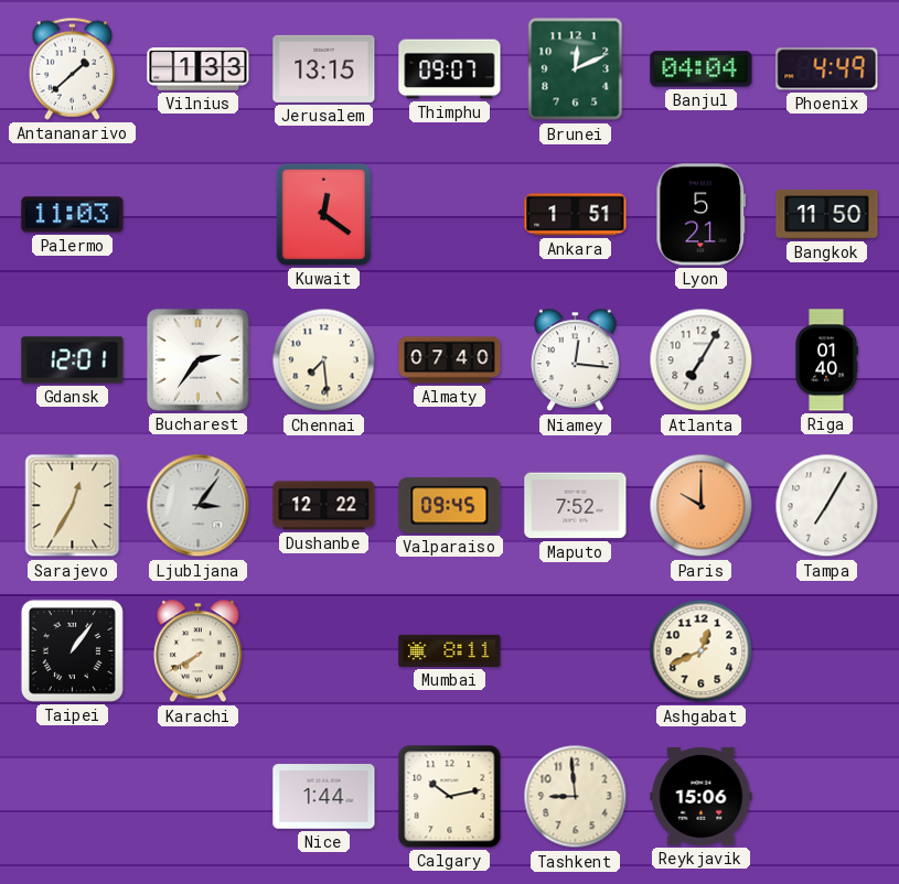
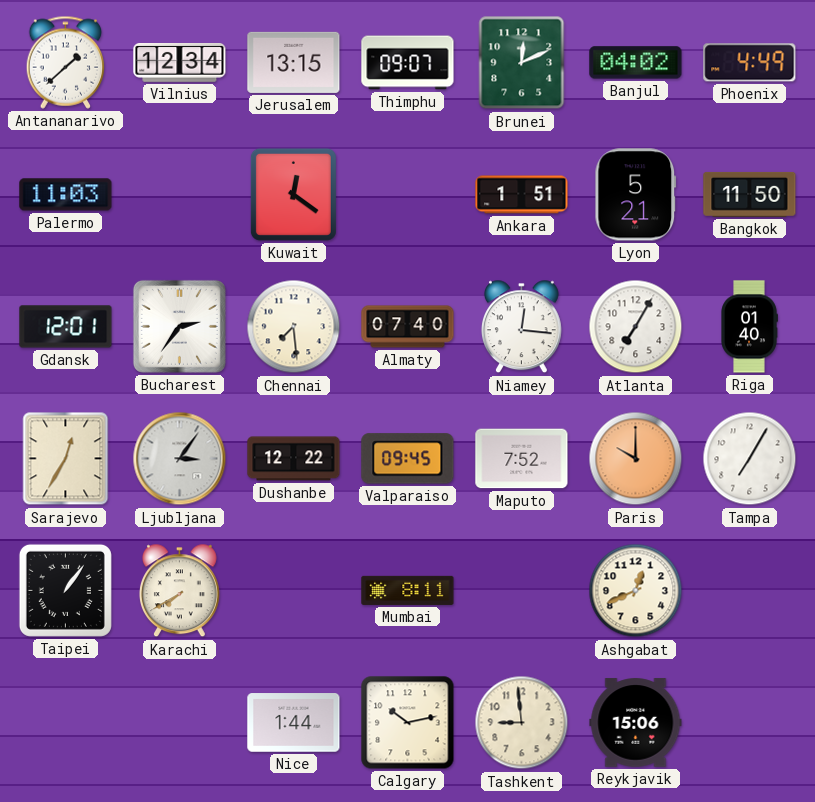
Vilnius: 1:33 -> 12:34 (180, 63)
Banjul: 04:04 -> 04:02 (636, 63)
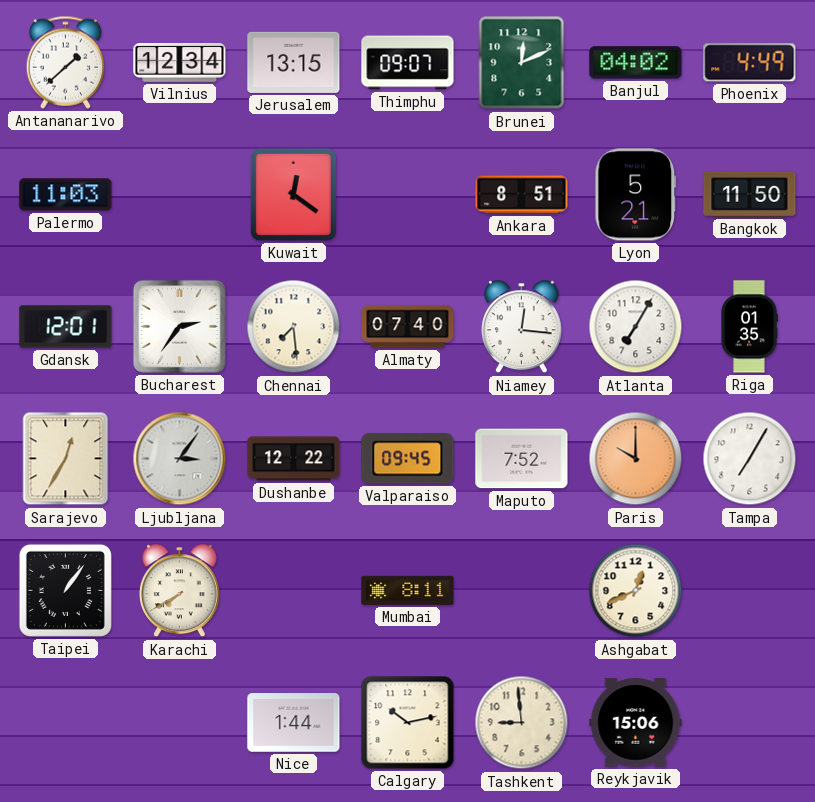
Ankara: 1:51 -> 8:51 (522, 195)
Riga: 01:40 -> 01:35 (749, 327)
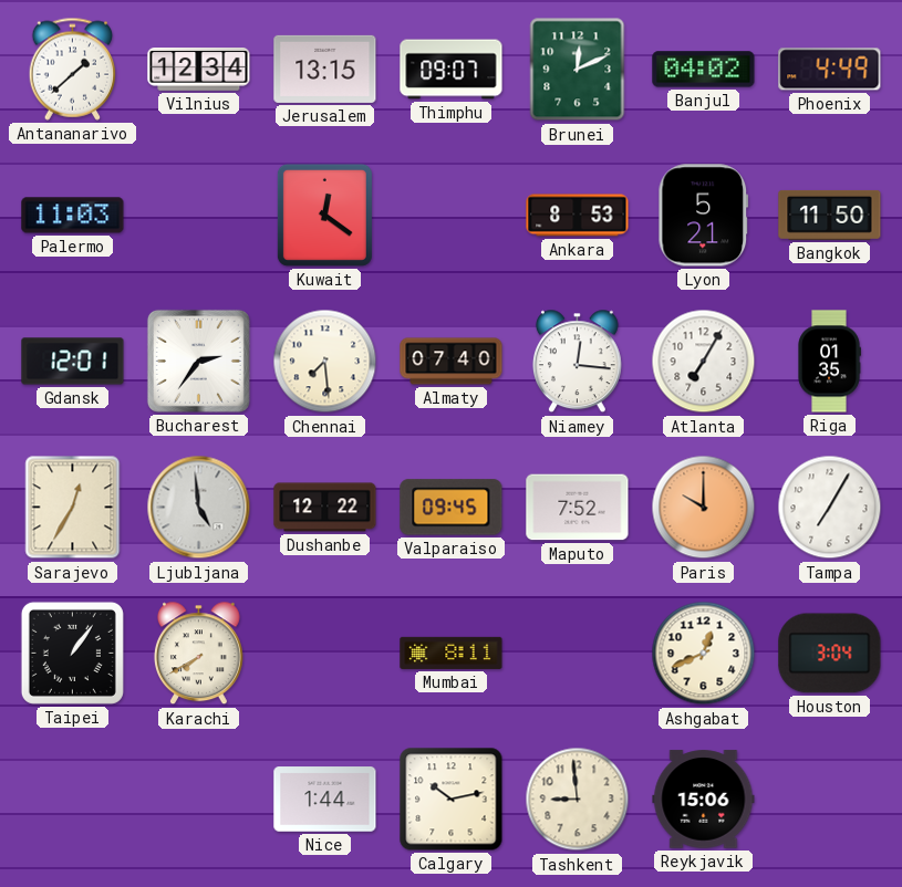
Ankara: 8:51 -> 8:53 (578, 216)
Ljubljana: 3:06 -> 4:59 (199, 508)
Houston: none -> 3:04 (830, 654)
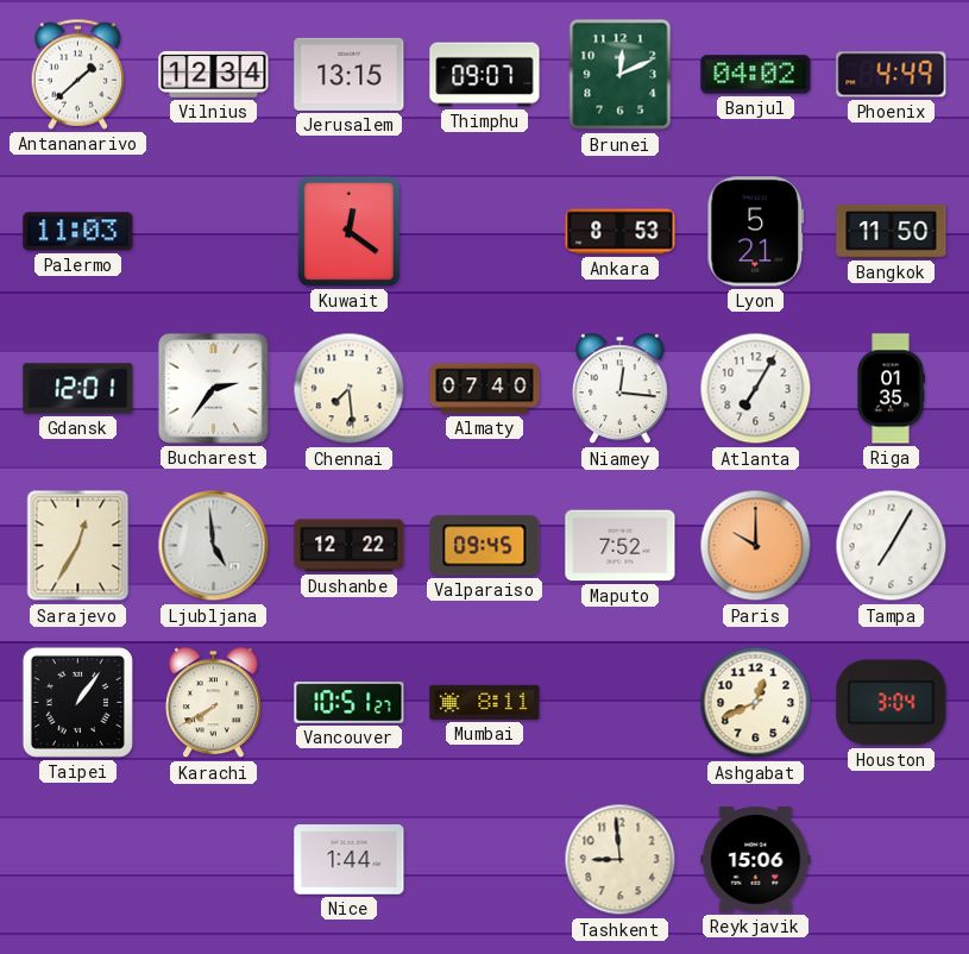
Vancouver: none -> 10:51 (350, 703)
Calgary: 10:13 -> none (452, 800)
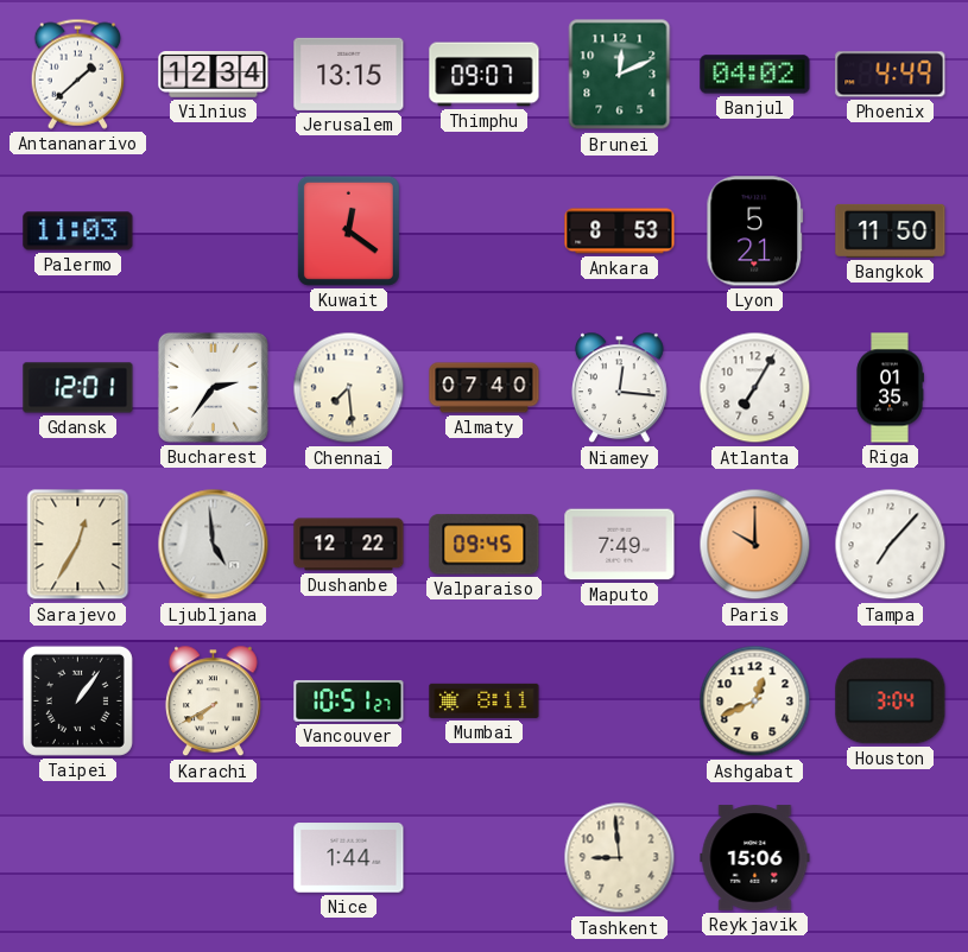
Maputo: 7:52 -> 7:49 (620, 545)
Tampa: 7:05 -> 7:07 (891, 545)
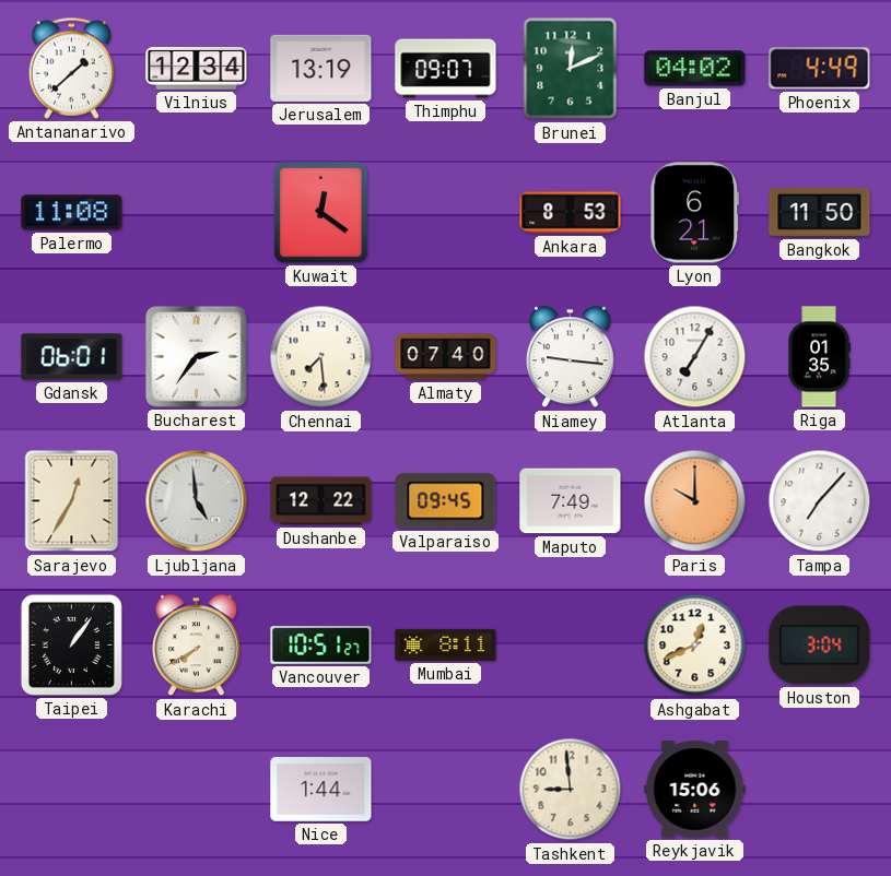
Jerusalem: 13:15 -> 13:19 (321, 68)
Palermo: 11:03 -> 11:08 (72, 213)
Lyon: 5:21 -> 6:21 (695, 213)
Gdansk: 12:01 -> 06:01 (72, 357)
Niamey: 12:16 -> 9:16 (570, 357)
